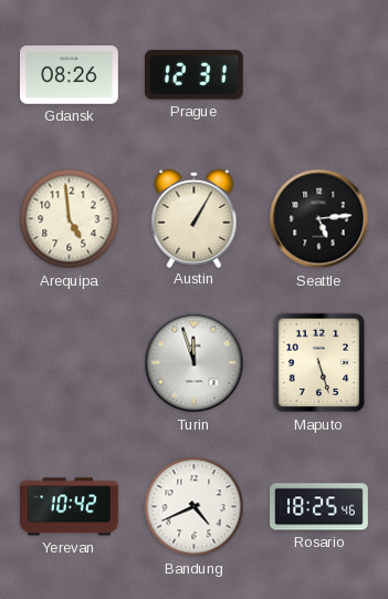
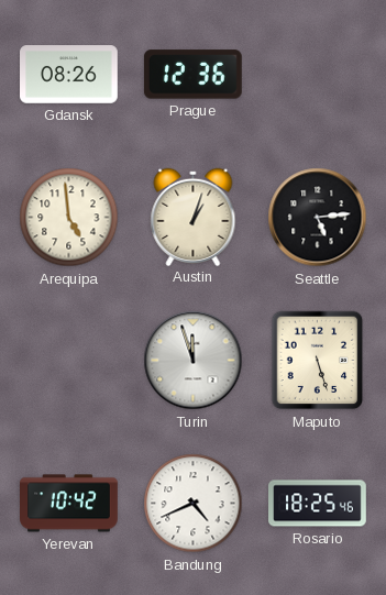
Prague: 12:31 -> 12:36 (192, 75)
Austin: 1:05 -> 1:03 (194, 217)
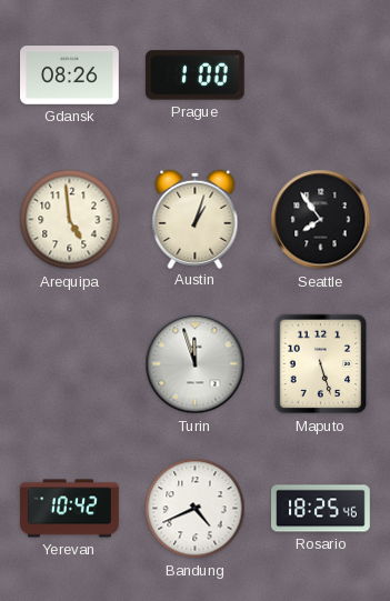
Prague: 12:36 -> 1:00 (194, 76)
Seattle: 5:14 -> 7:54 (321, 220)
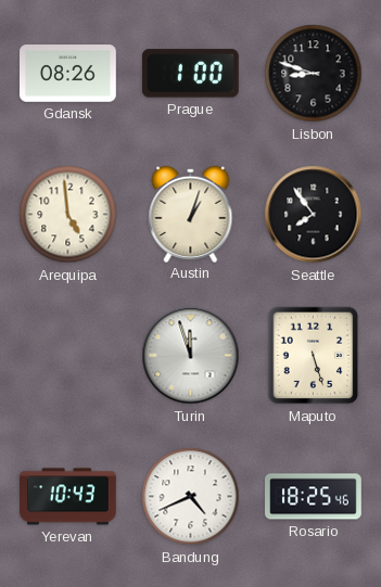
Lisbon: none -> 8:48 (314, 74)
Yerevan: 10:42 -> 10:43 (68, 497)
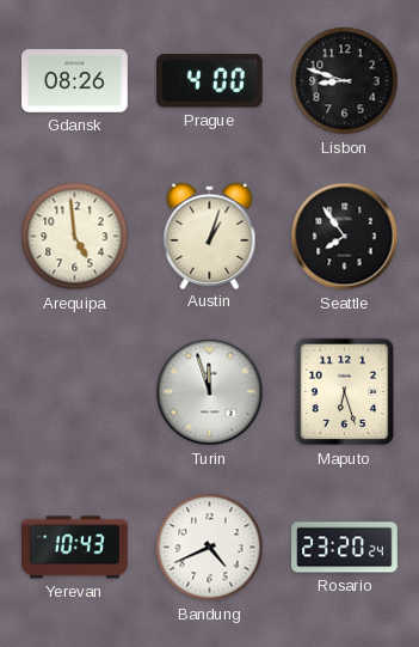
Prague: 1:00 -> 4:00 (209, 81)
Maputo: 5:27 -> 6:27 (345, 392)
Rosario: 18:25 -> 23:20 (345, 548)
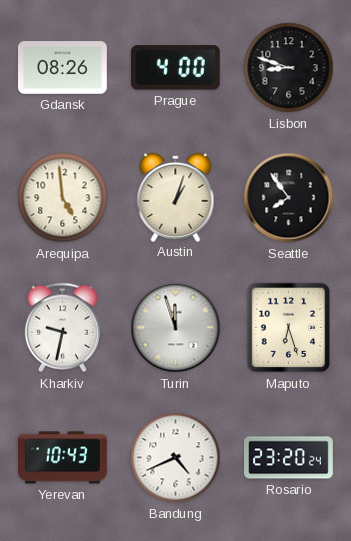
Kharkiv: none -> 9:32 (62, 328)
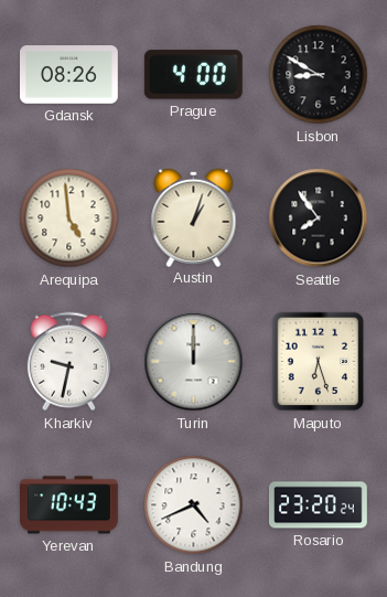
Lisbon: 8:48 -> 8:50 (319, 75)
Turin: 11:57 -> 12:00 (194, 362)
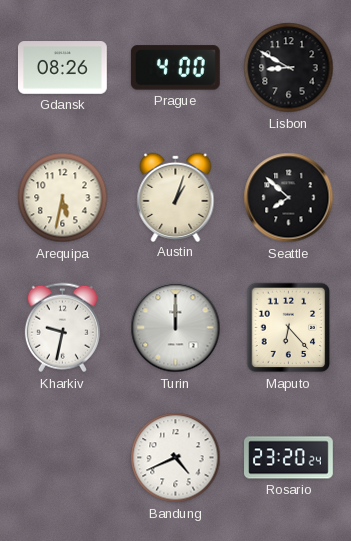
Arequipa: 4:59 -> 5:32 (63, 198)
Seattle: 7:54 -> 7:52 (289, 198)
Maputo: 6:27 -> 6:23 (289, 328)
Yerevan: 10:43 -> none (69, 505)
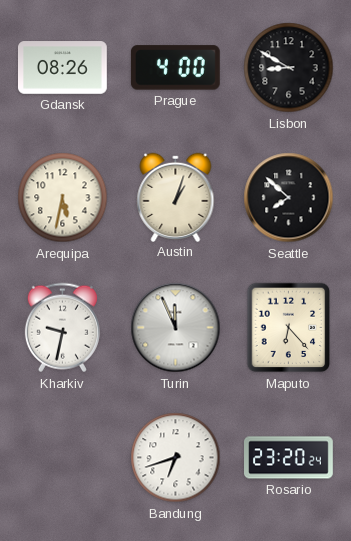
Turin: 12:00 -> 11:56 (176, 328)
Bandung: 4:41 -> 6:42 (176, 458)
